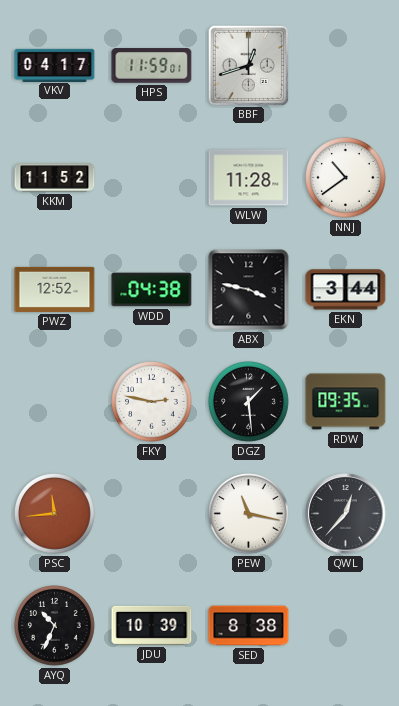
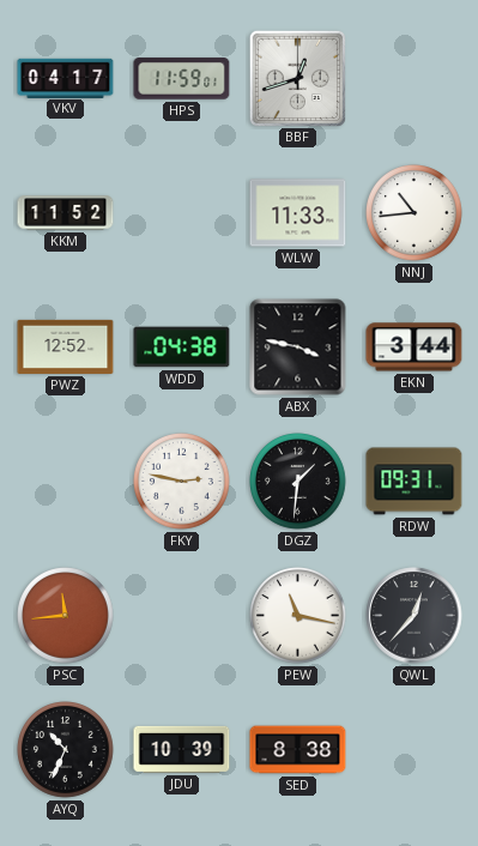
WLW: 11:28 -> 11:33 (298, 213)
NNJ: 10:39 -> 10:44 (415, 213)
DGZ: 1:29 -> 1:31 (298, 482)
RDW: 09:35 -> 09:31 (415, 482)
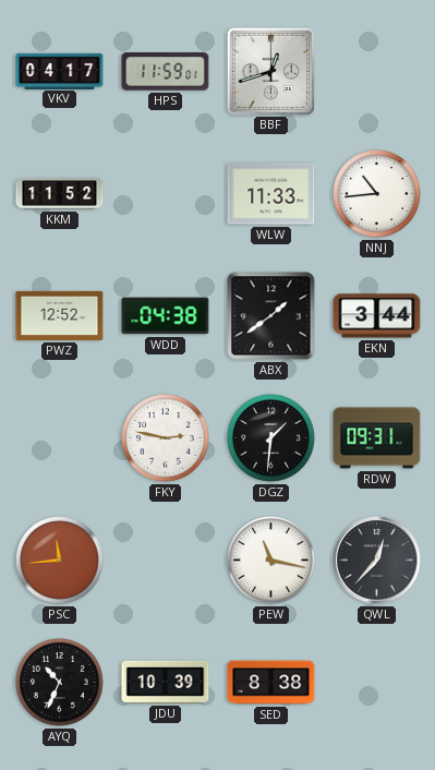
ABX: 3:47 -> 1:39 (271, 316)
